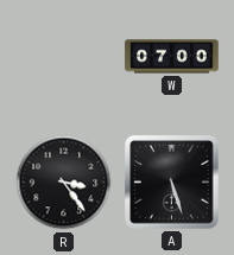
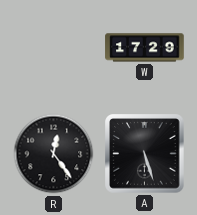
W: 07:00 -> 17:29 (145, 48)
R: 3:24 -> 12:24 (54, 154)
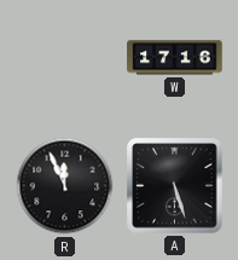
W: 17:29 -> 17:16 (175, 58)
R: 12:24 -> 11:56 (65, 186)
